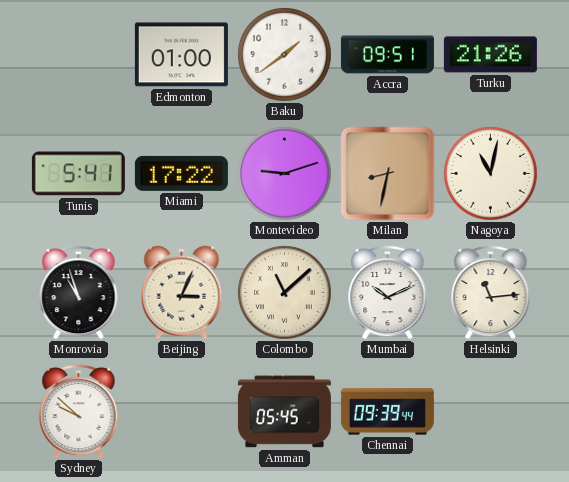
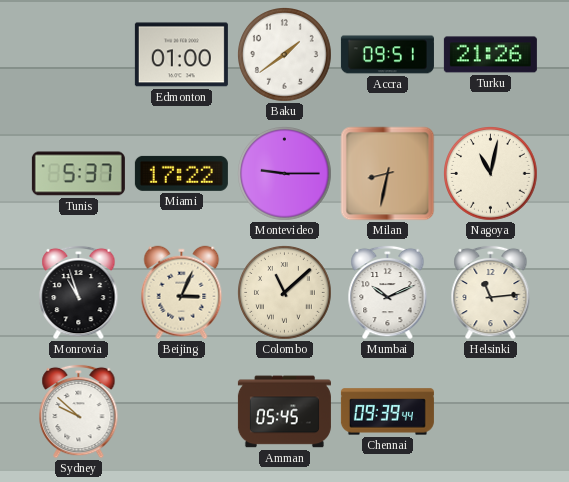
Tunis: 5:41 -> 5:37 (78, 174)
Montevideo: 9:12 -> 9:15 (285, 174)
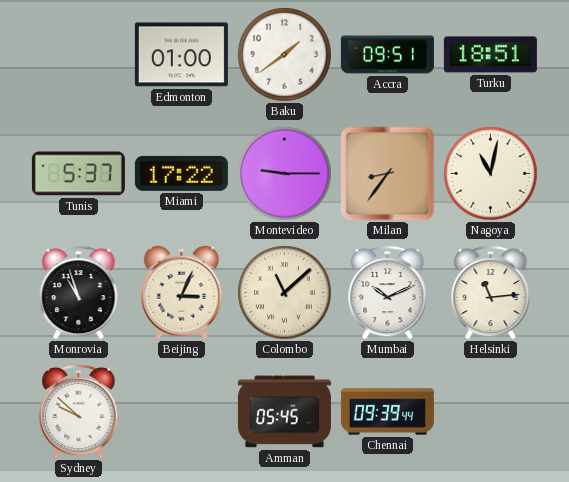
Turku: 21:26 -> 18:51 (490, 55)
Milan: 8:32 -> 8:36 (388, 174)
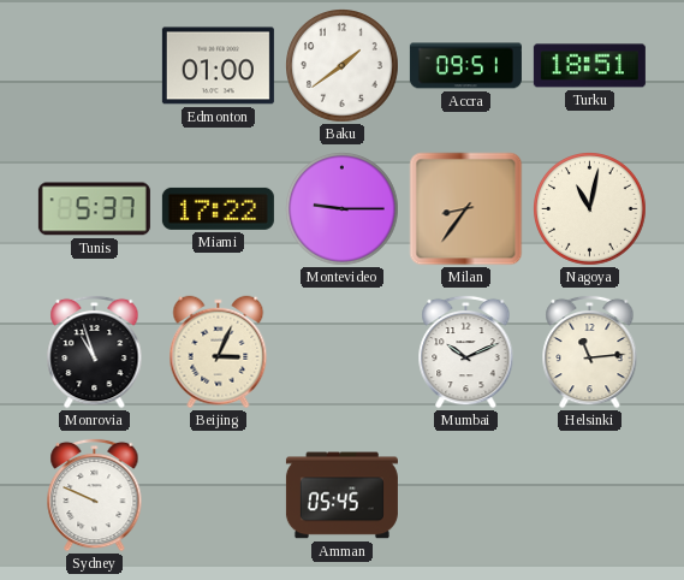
Colombo: 11:08 -> none (285, 293)
Sydney: 9:52 -> 9:49 (95, 495)
Chennai: 09:39 -> none (387, 412)
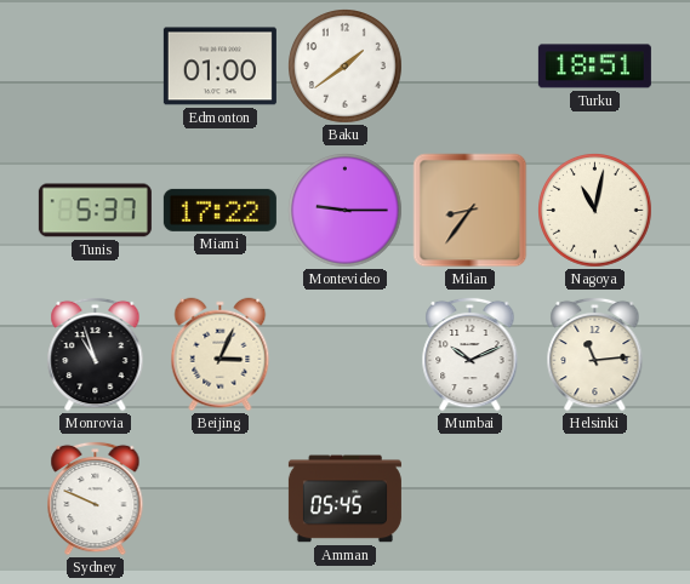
Accra: 09:51 -> none (465, 66)
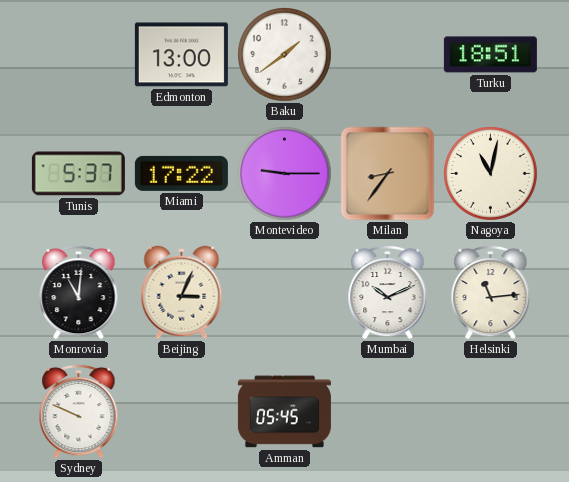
Edmonton: 01:00 -> 13:00 (181, 55)
Monrovia: 10:57 -> 11:01 (79, 292)
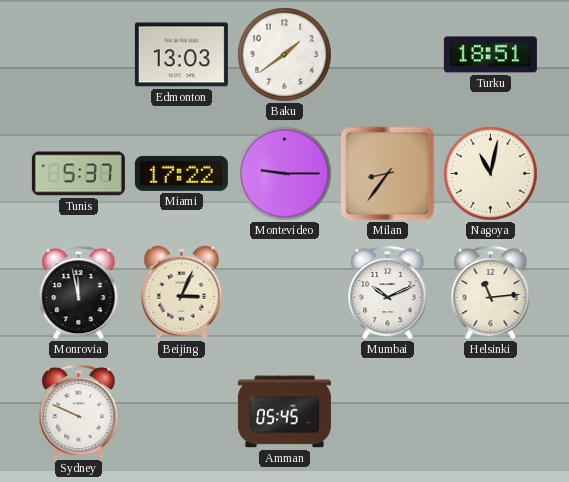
Edmonton: 13:00 -> 13:03 (181, 55)
Monrovia: 11:01 -> 11:58 (79, 292)
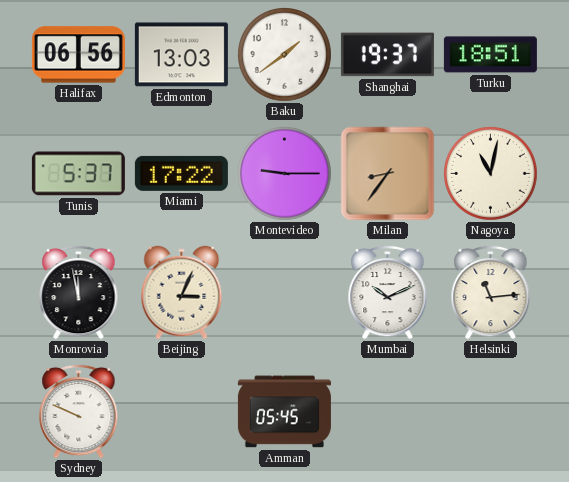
Halifax: none -> 06:56 (78, 55)
Shanghai: none -> 19:37 (387, 55)
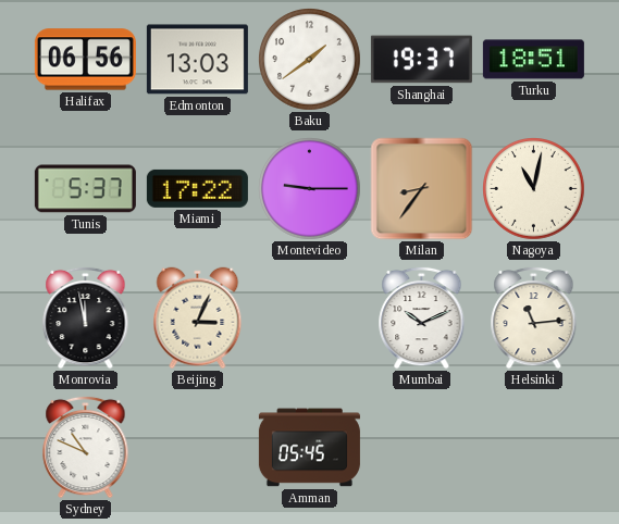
Sydney: 9:49 -> 10:49 (86, 447)
